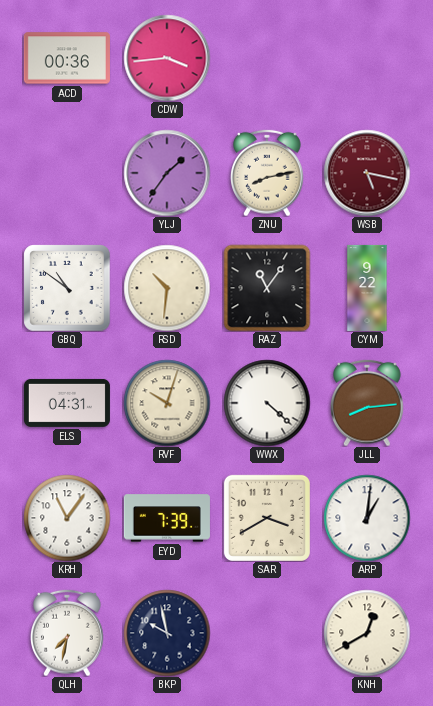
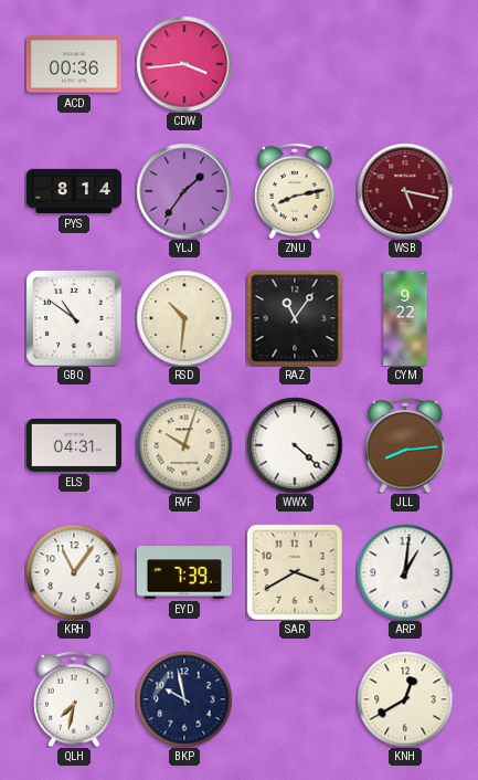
PYS: none -> 8:14 (74, 191)
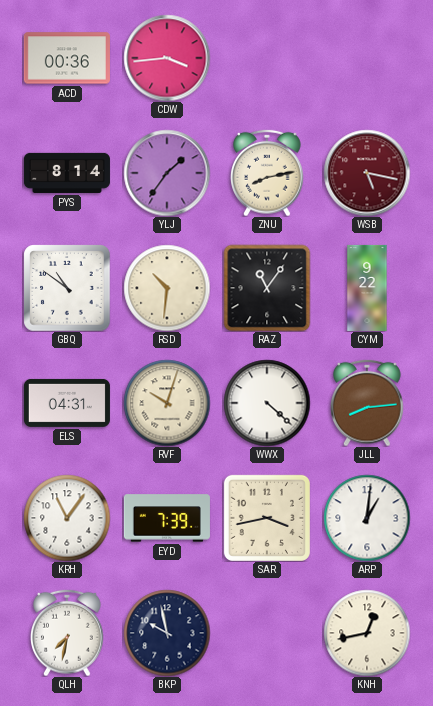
SAR: 3:40 -> 3:43 (267, 518)
KNH: 12:40 -> 12:43 (367, 633)
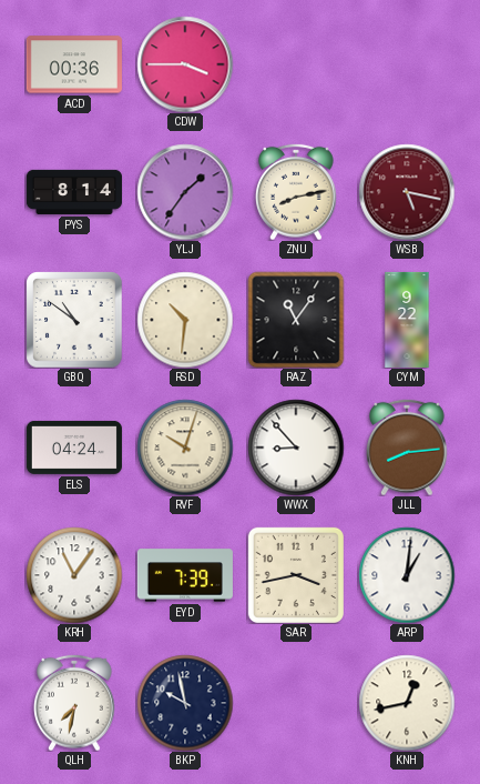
CDW: 3:44 -> 3:45 (185, 64)
ELS: 04:31 -> 04:24 (74, 448)
WWX: 4:22 -> 8:53 (296, 448)
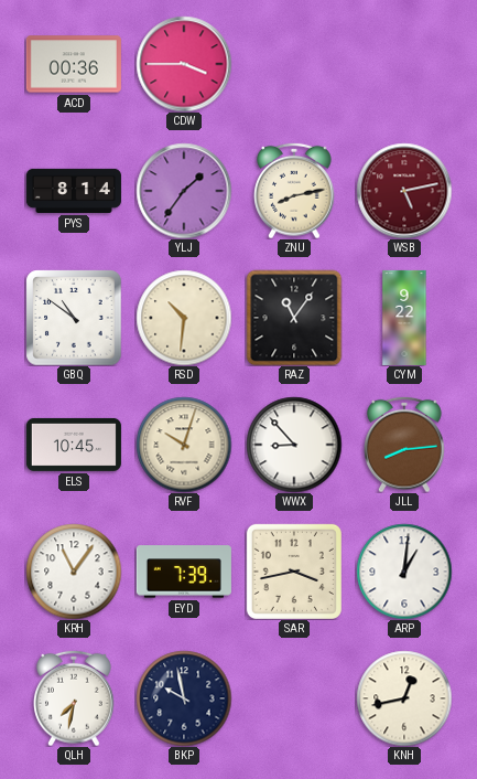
WSB: 5:17 -> 5:13 (404, 191)
ELS: 04:24 -> 10:45 (74, 445)
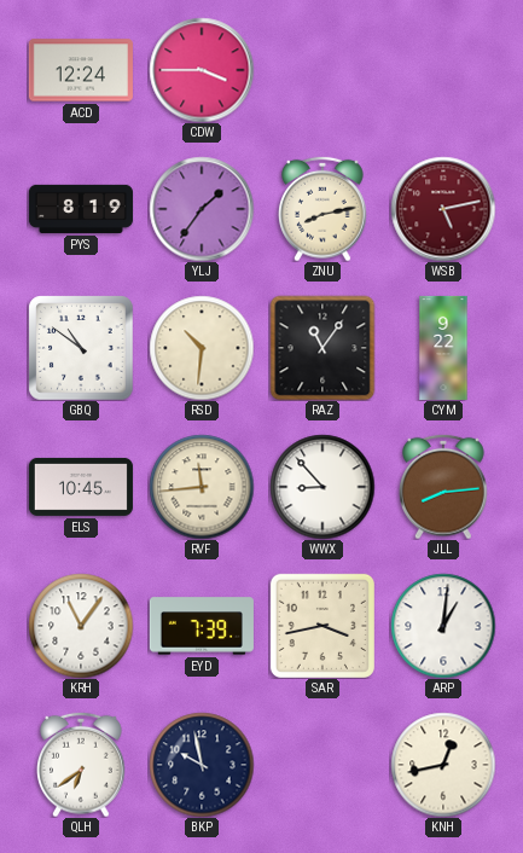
ACD: 00:36 -> 12:24 (81, 70)
PYS: 8:14 -> 8:19 (81, 209)
RVF: 10:03 -> 11:44 (202, 487)
QLH: 7:32 -> 6:39 (81, 765)
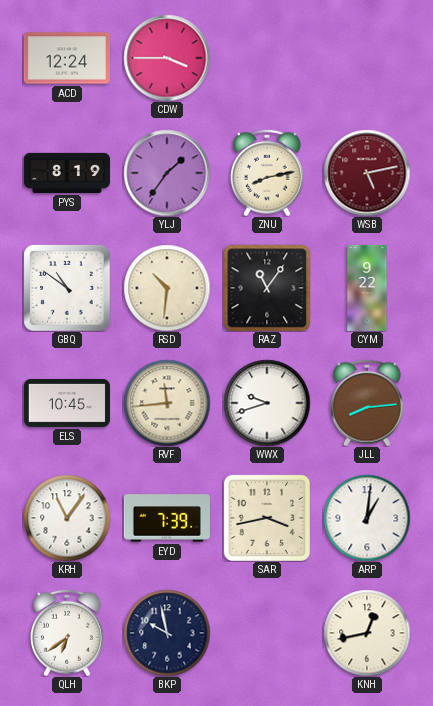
WWX: 8:53 -> 9:42 (267, 403)
